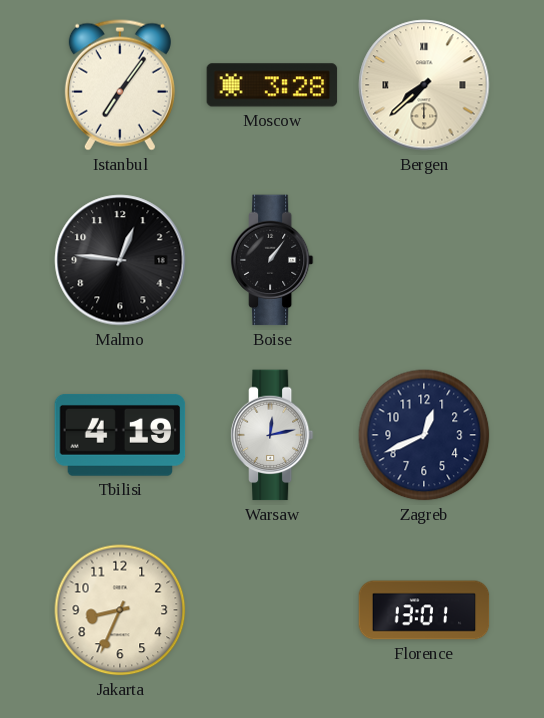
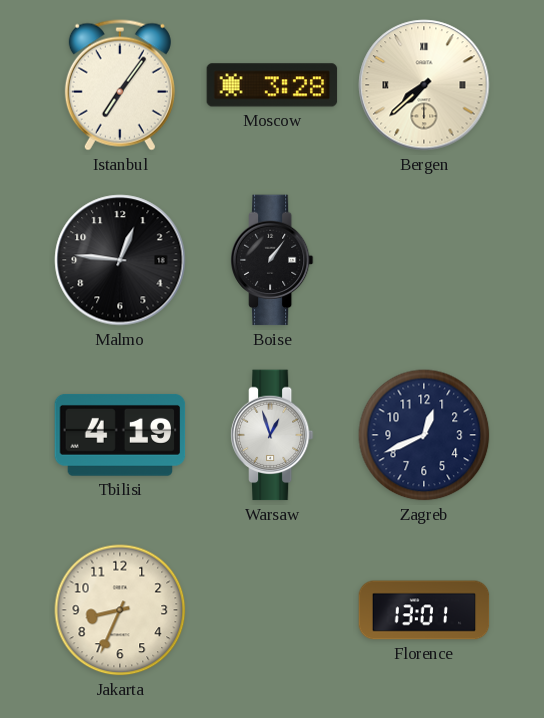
Warsaw: 12:13 -> 12:57 (272, 435)
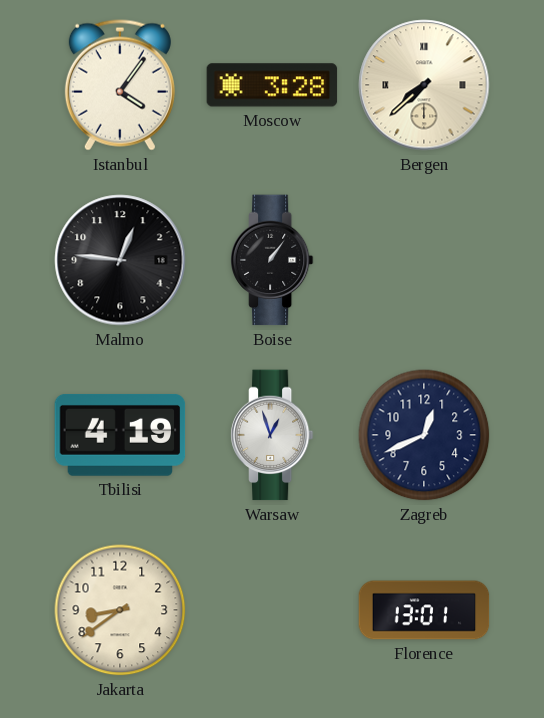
Istanbul: 7:06 -> 4:06 (120, 85)
Jakarta: 8:34 -> 8:39 (120, 610)
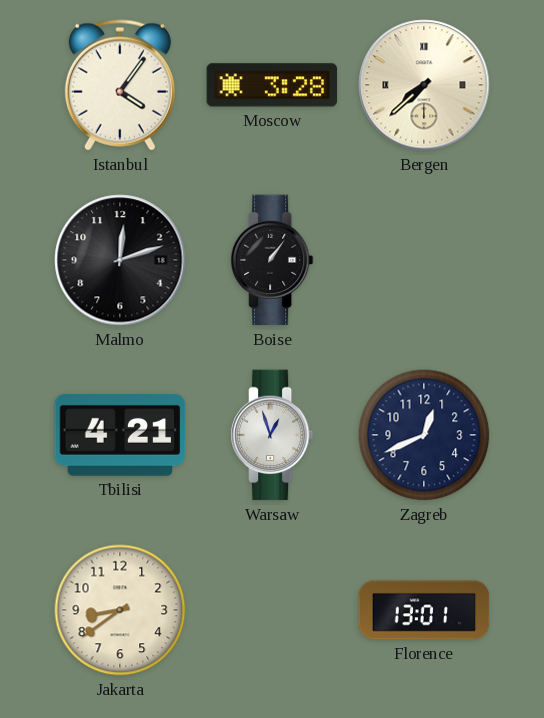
Malmo: 12:46 -> 12:12 (120, 260)
Tbilisi: 4:19 -> 4:21 (120, 435)
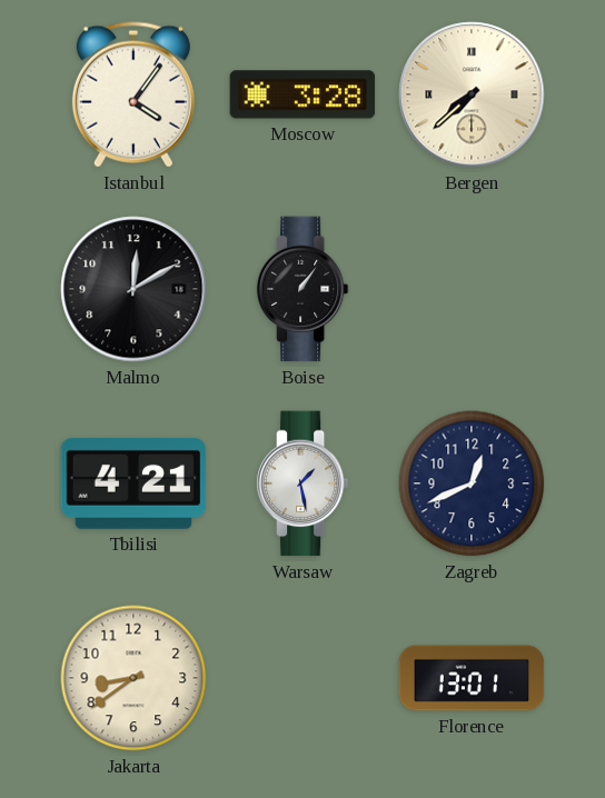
Malmo: 12:12 -> 12:10 (133, 289)
Warsaw: 12:57 -> 1:28 (302, 483)
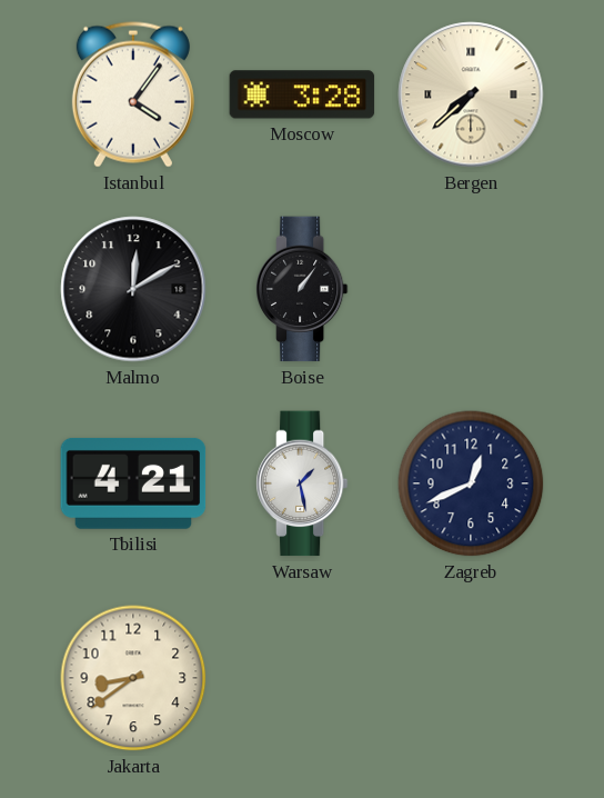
Florence: 13:01 -> none (472, 678)
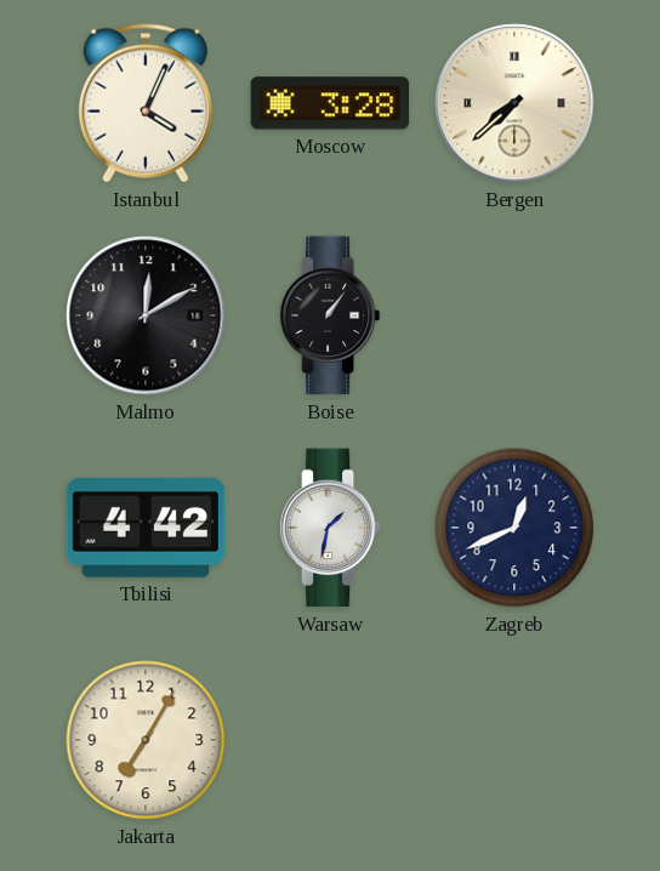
Istanbul: 4:06 -> 4:04 (146, 103)
Tbilisi: 4:21 -> 4:42 (146, 528)
Warsaw: 1:28 -> 1:32 (330, 528)
Jakarta: 8:39 -> 7:05 (146, 740)
